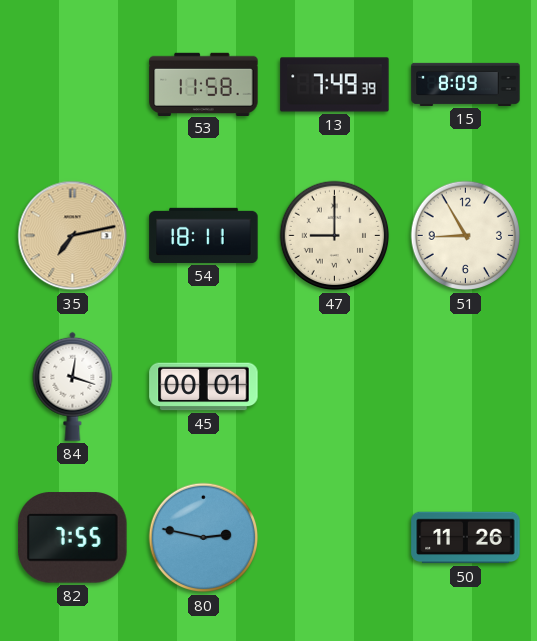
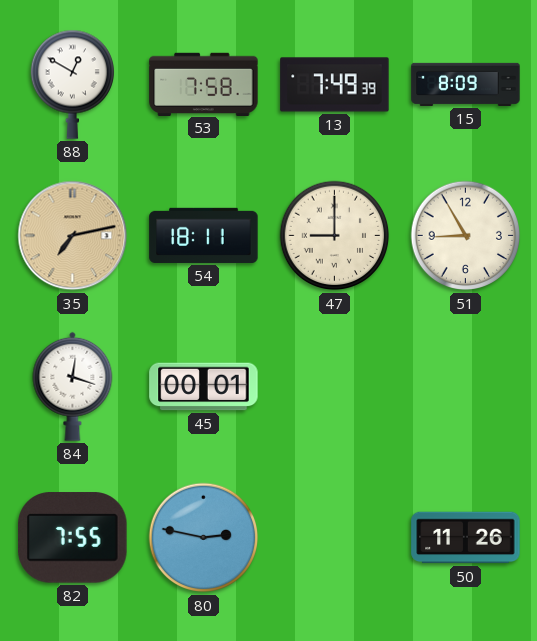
88: none -> 12:50 (72, 84)
53: 11:58 -> 7:58 (204, 84)
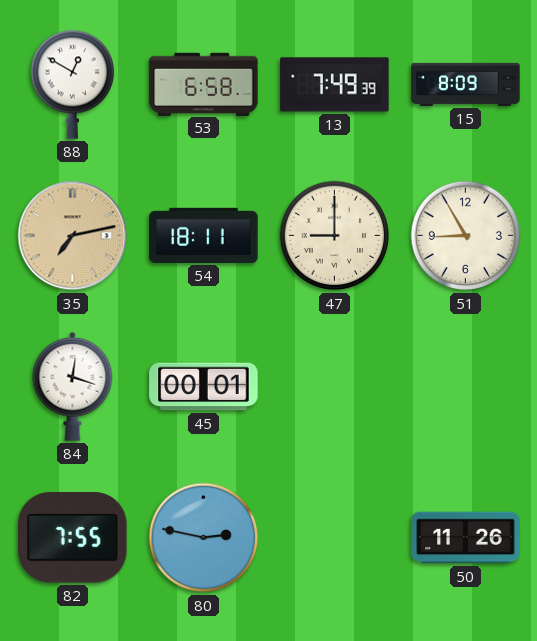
53: 7:58 -> 6:58 (204, 84)
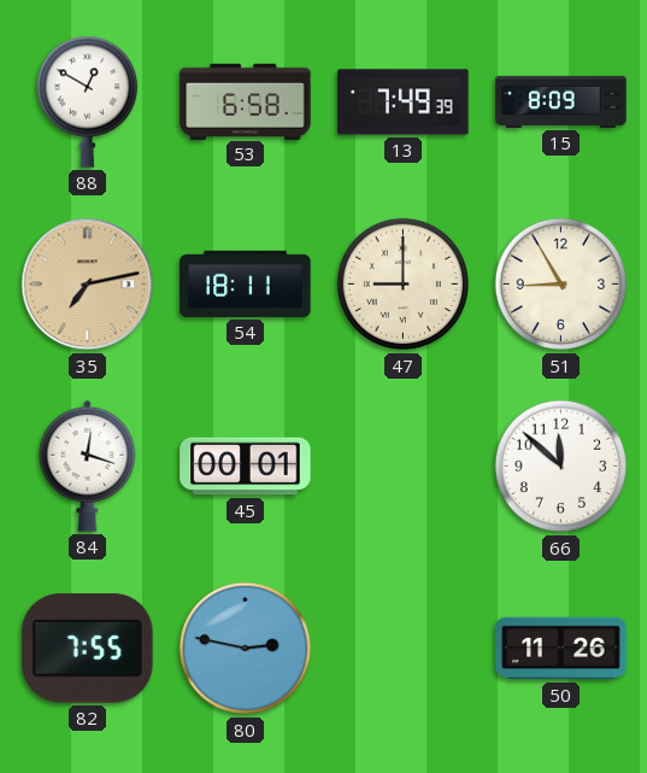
66: none -> 11:52 (561, 467)
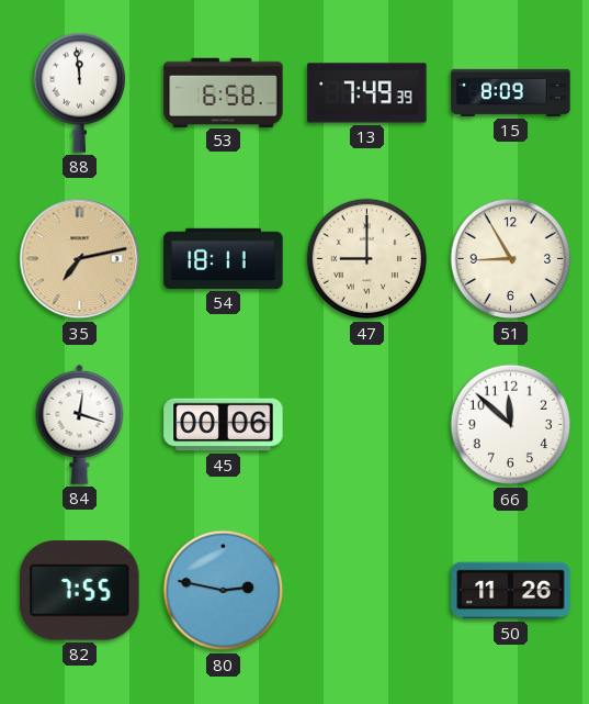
88: 12:50 -> 11:59 (79, 92)
45: 00:01 -> 00:06 (224, 425)
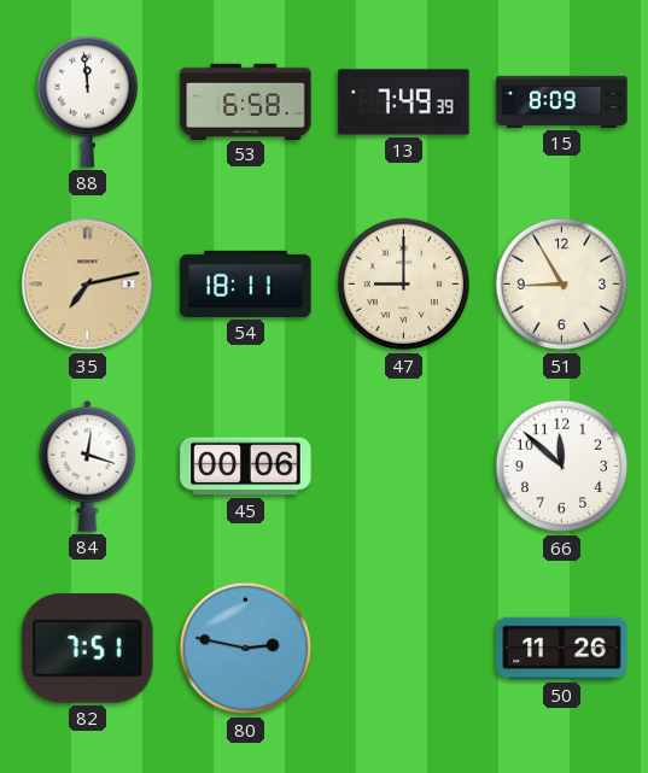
82: 7:55 -> 7:51 (88, 649)
